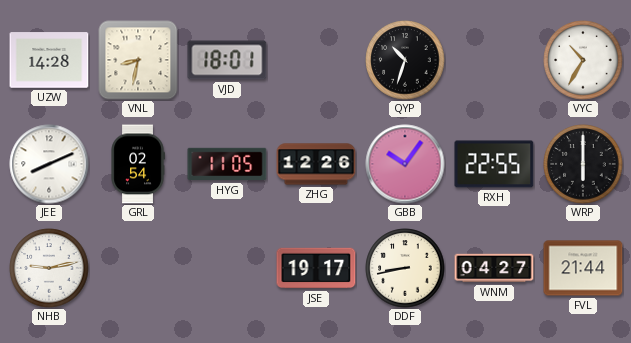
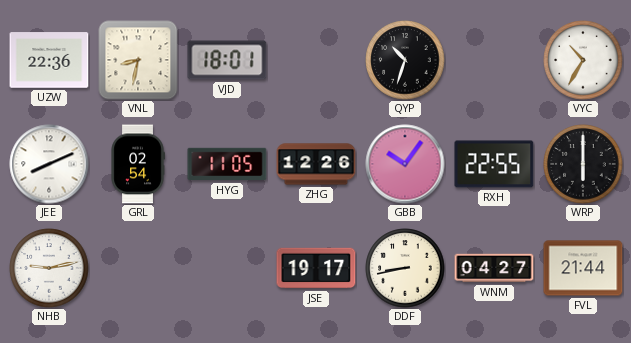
UZW: 14:28 -> 22:36 (49, 60)
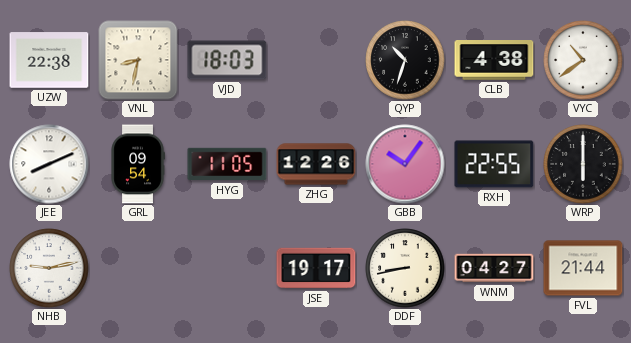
UZW: 22:36 -> 22:38 (49, 60)
VJD: 18:01 -> 18:03 (227, 60)
CLB: none -> 4:38 (494, 61)
VYC: 10:35 -> 10:39 (583, 60)
GRL: 02:54 -> 09:54 (138, 164)
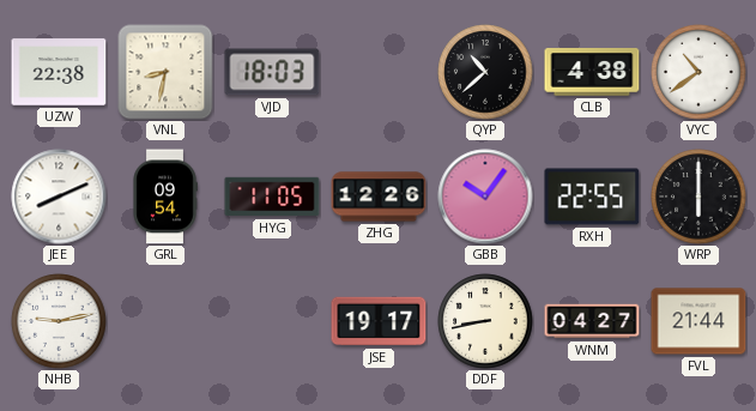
QYP: 10:33 -> 10:38 (485, 72)
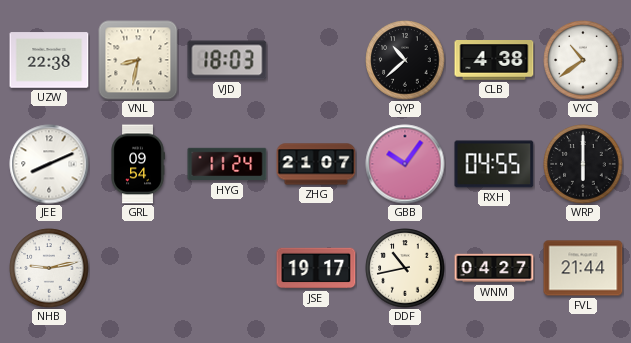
HYG: 11:05 -> 11:24 (227, 164)
ZHG: 12:26 -> 21:07 (316, 164)
RXH: 22:55 -> 04:55 (494, 164)
DDF: 8:43 -> 10:43 (405, 268)
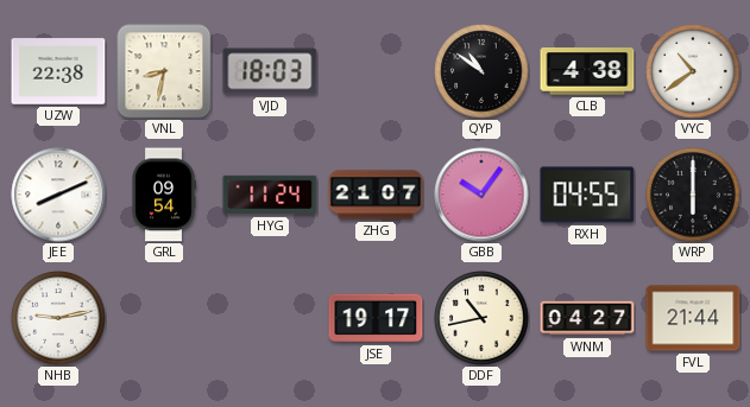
QYP: 10:38 -> 10:51 (481, 71)
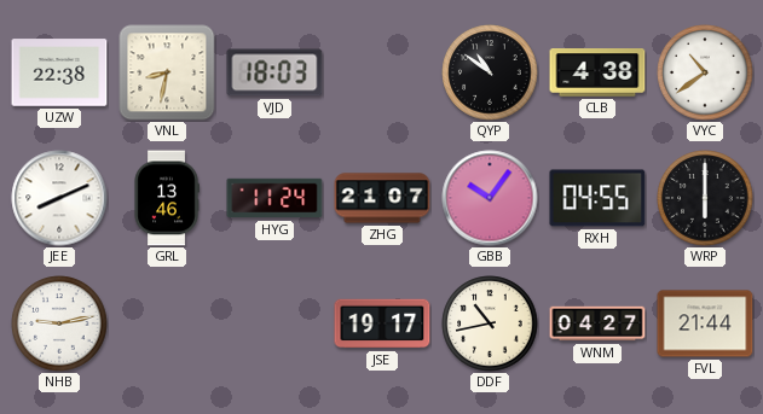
GRL: 09:54 -> 13:46 (167, 198)
